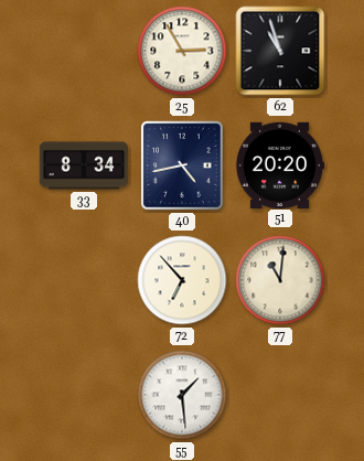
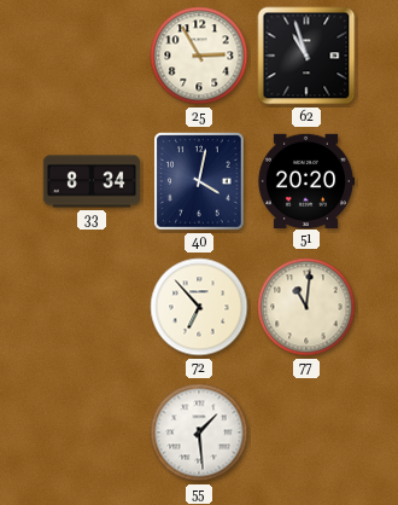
40: 4:43 -> 4:02 (199, 181)
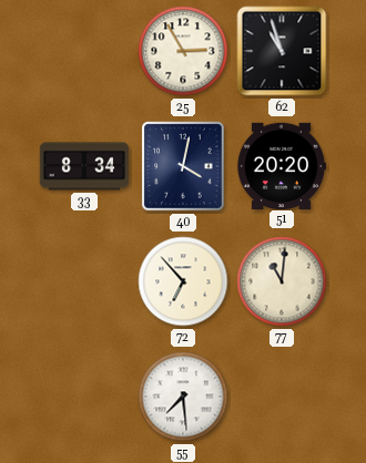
55: 1:29 -> 7:29 (183, 397)
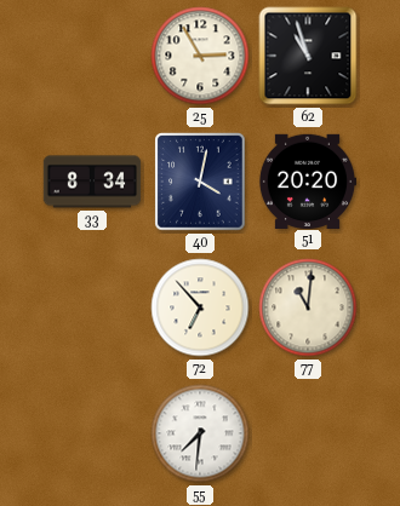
55: 7:29 -> 7:31 (200, 433)
